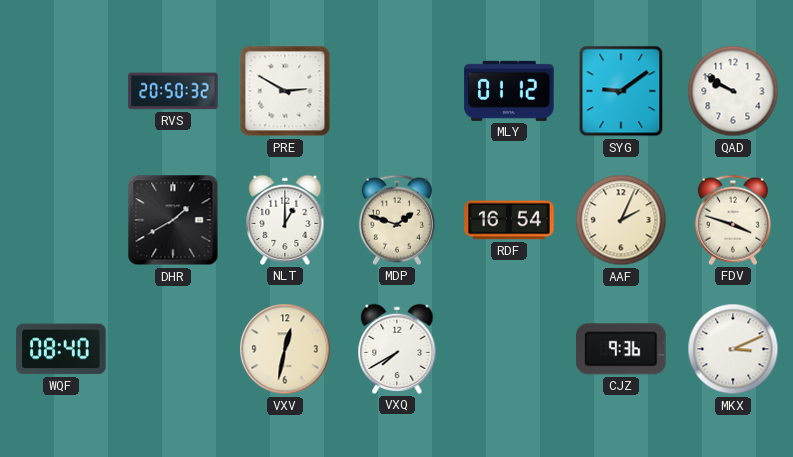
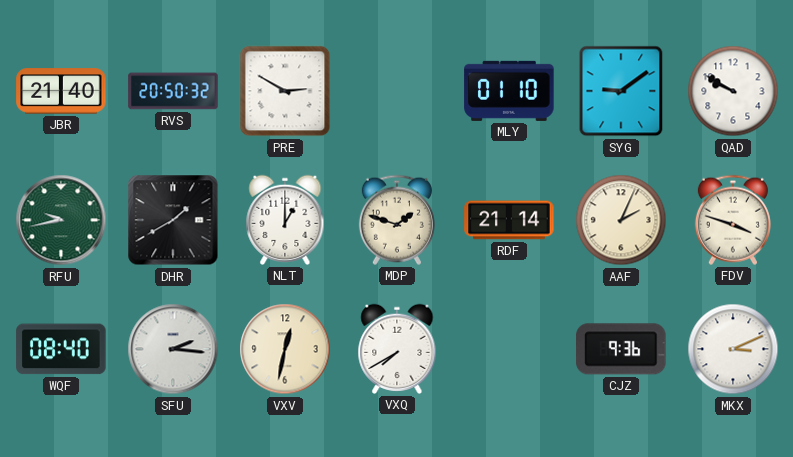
JBR: none -> 21:40 (61, 91)
MLY: 01:12 -> 01:10 (509, 91)
RFU: none -> 9:43 (61, 220)
RDF: 16:54 -> 21:14 (509, 220)
SFU: none -> 2:16 (173, 349)
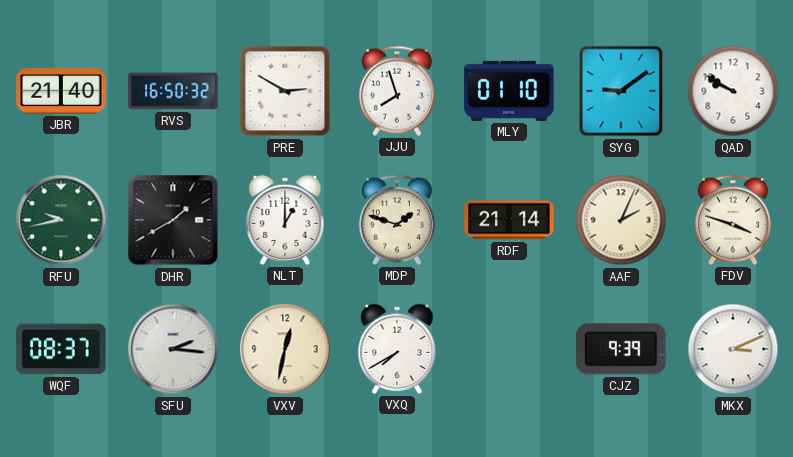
RVS: 20:50 -> 16:50 (173, 91)
JJU: none -> 7:57 (397, 91)
WQF: 08:40 -> 08:37 (61, 349)
CJZ: 9:36 -> 9:39 (621, 349)
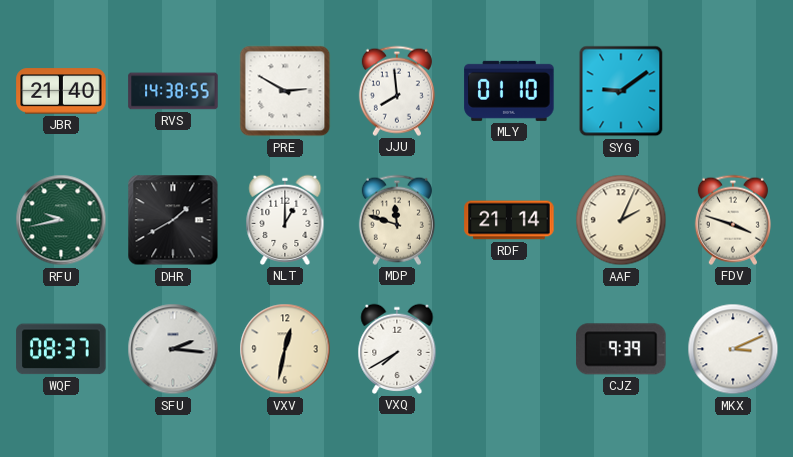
RVS: 16:50 -> 14:38 (173, 91)
JJU: 7:57 -> 7:59 (397, 91)
QAD: 9:50 -> none (733, 91)
MDP: 1:48 -> 11:48 (397, 220)
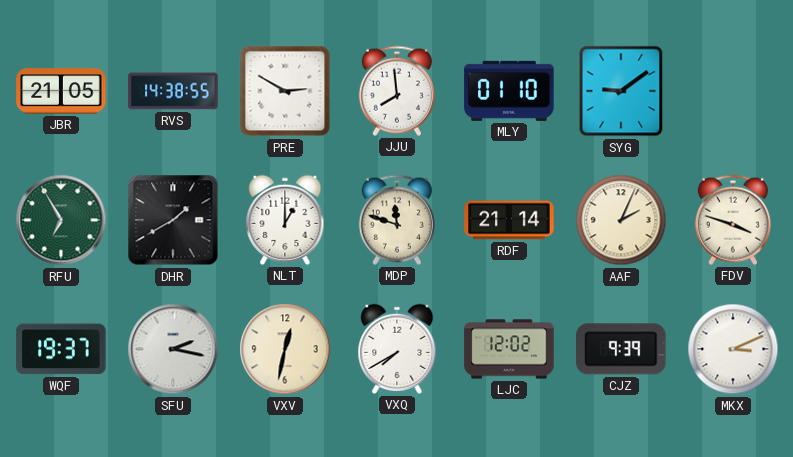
JBR: 21:40 -> 21:05 (61, 91)
RFU: 9:43 -> 6:55 (61, 220)
WQF: 08:37 -> 19:37 (61, 349)
SFU: 2:16 -> 2:17 (173, 349)
LJC: none -> 12:02 (509, 349)
